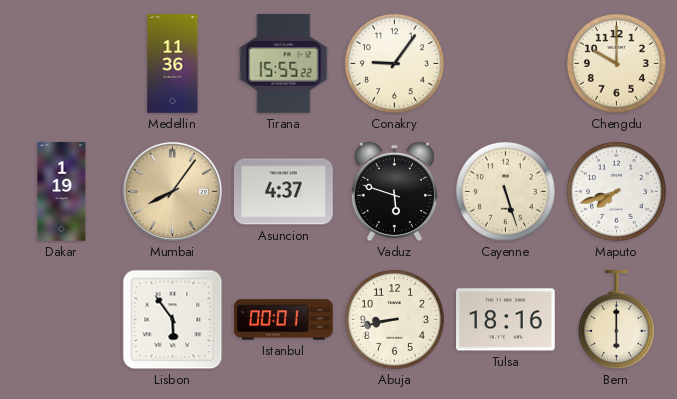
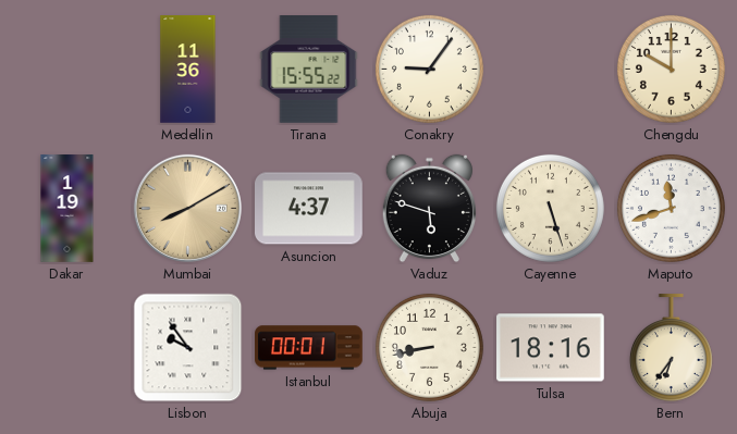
Mumbai: 8:06 -> 8:10 (187, 208)
Maputo: 7:42 -> 11:42 (671, 208)
Lisbon: 5:54 -> 9:54 (188, 348)
Bern: 6:00 -> 6:36 (671, 348)
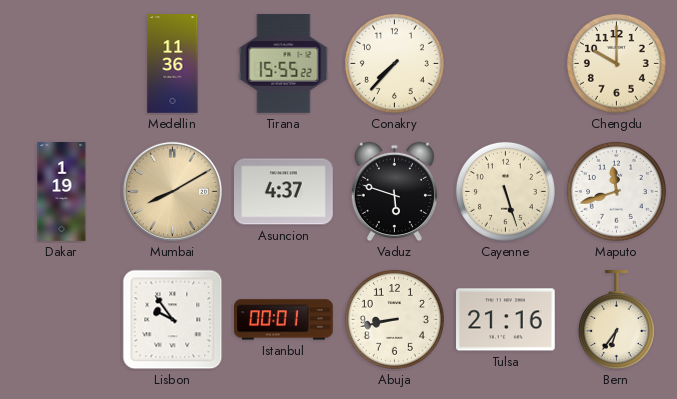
Conakry: 9:06 -> 7:37 (394, 63)
Tulsa: 18:16 -> 21:16 (506, 320)
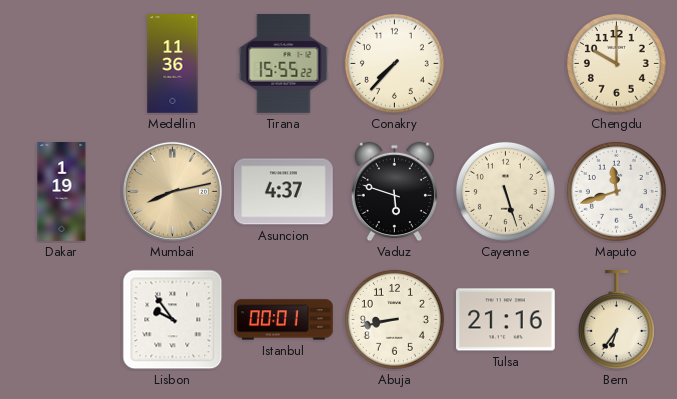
Mumbai: 8:10 -> 8:13 (172, 191)
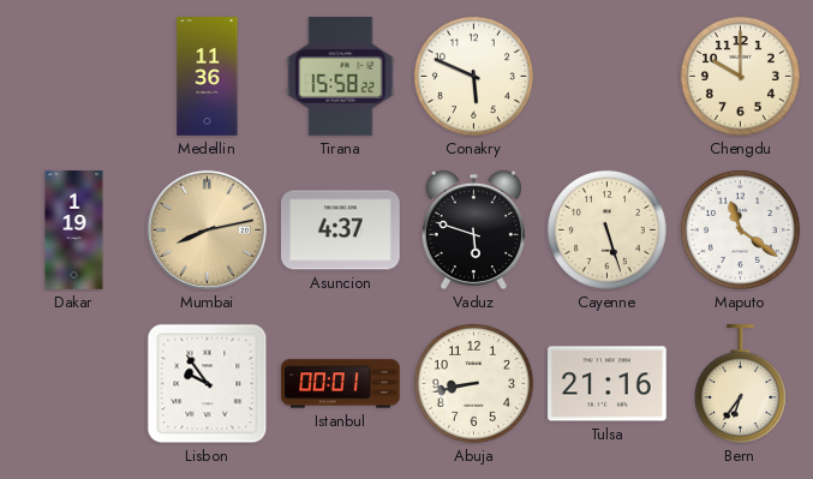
Tirana: 15:55 -> 15:58 (341, 77)
Conakry: 7:37 -> 5:49 (473, 76)
Maputo: 11:42 -> 11:21 (740, 229)
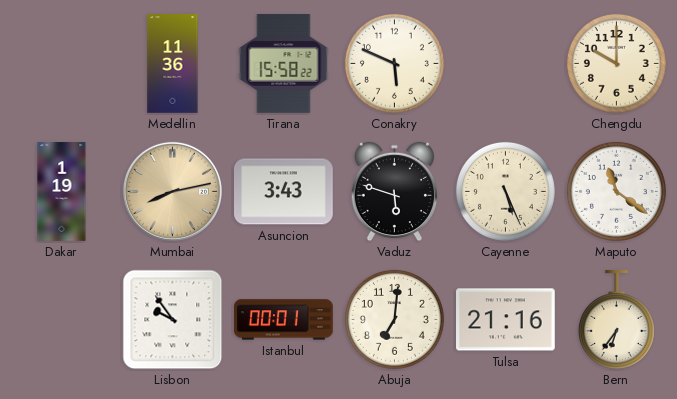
Asuncion: 4:37 -> 3:43 (284, 192)
Cayenne: 5:27 -> 5:26 (505, 191)
Abuja: 8:43 -> 7:01 (394, 319)
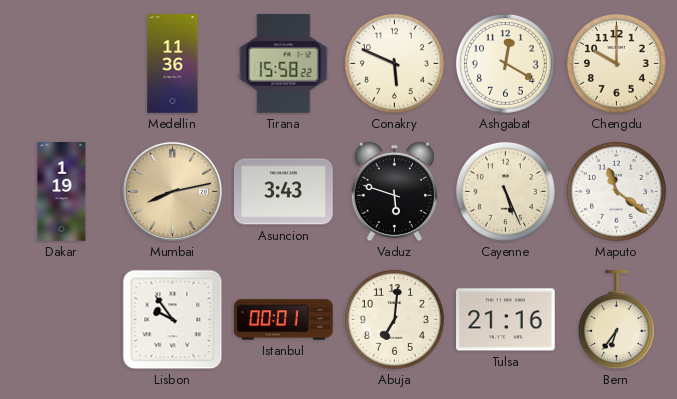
Ashgabat: none -> 12:20 (505, 63)
